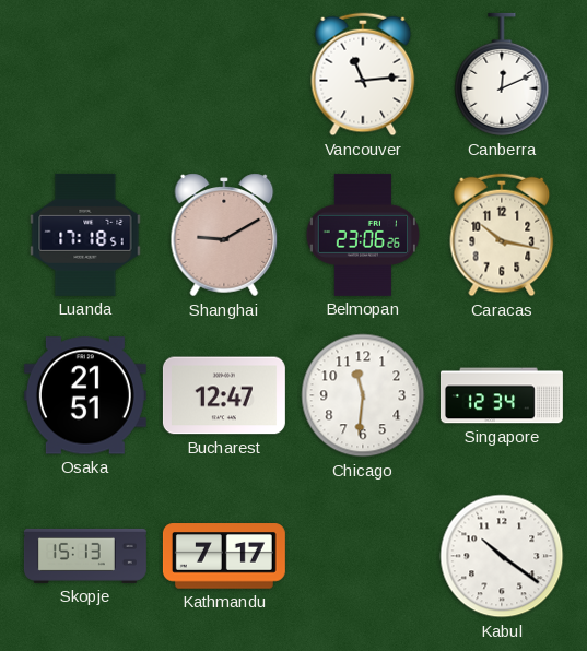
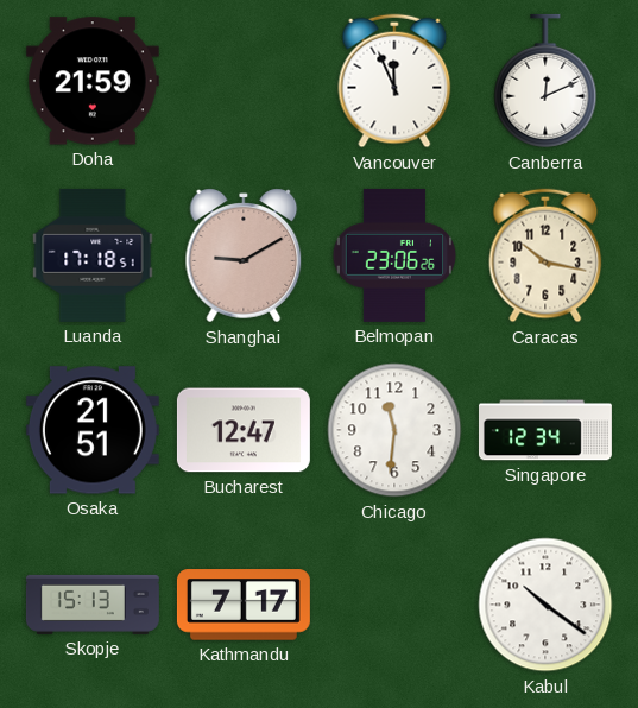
Doha: none -> 21:59 (93, 81)
Vancouver: 11:14 -> 11:56 (394, 81)
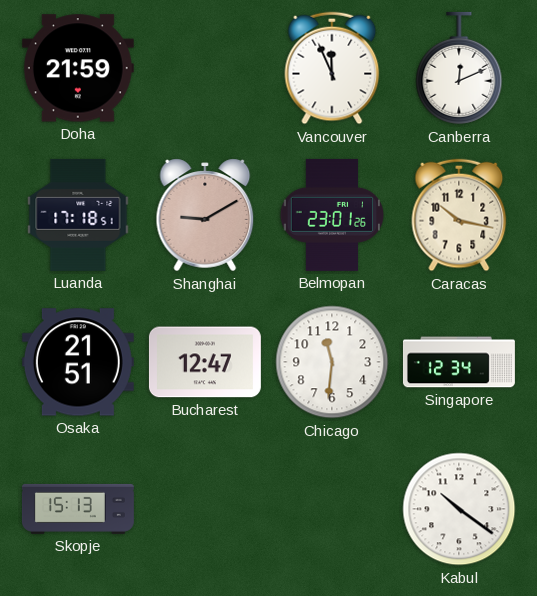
Belmopan: 23:06 -> 23:01 (332, 215)
Kathmandu: 7:17 -> none (244, 605)
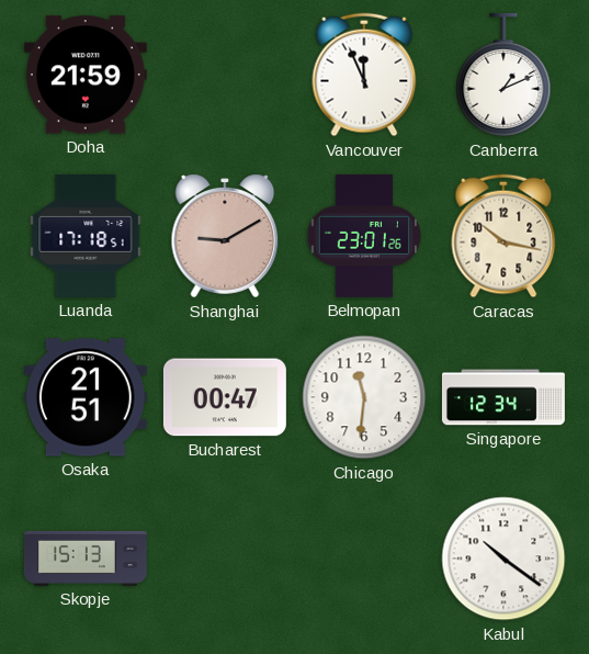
Canberra: 12:11 -> 1:11 (503, 75)
Bucharest: 12:47 -> 00:47 (225, 397)
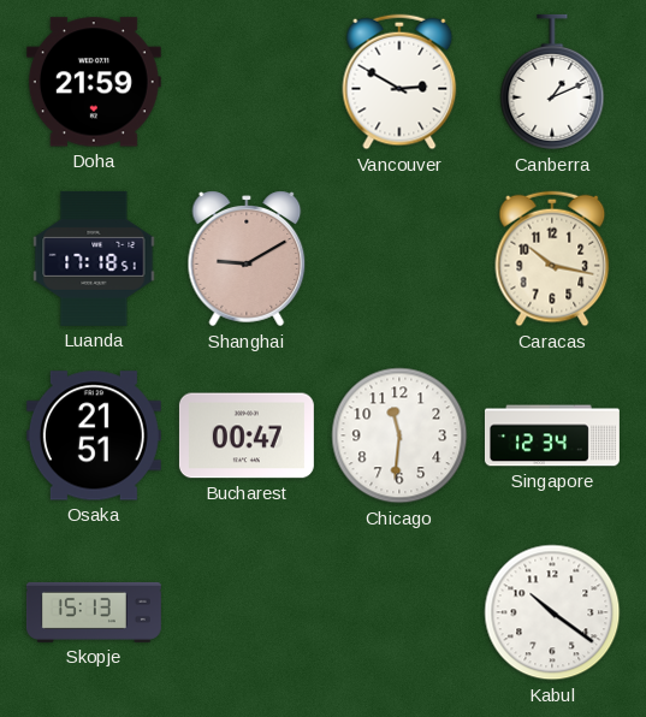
Vancouver: 11:56 -> 2:50 (399, 82)
Belmopan: 23:01 -> none (364, 236)
